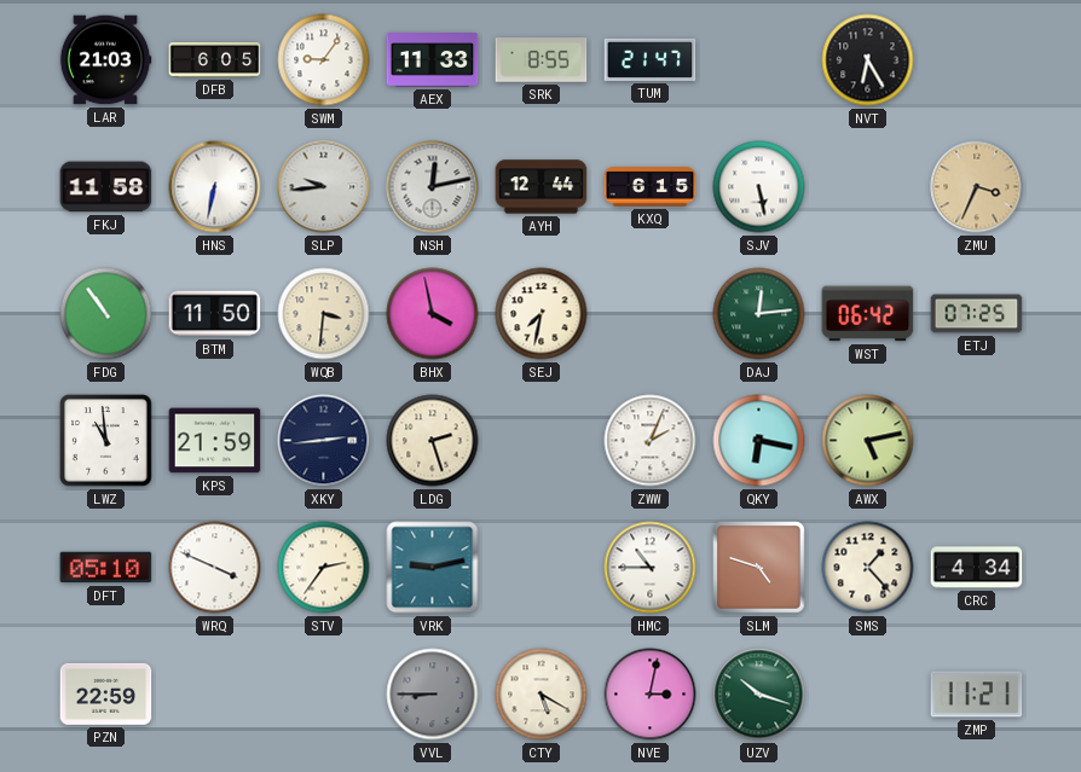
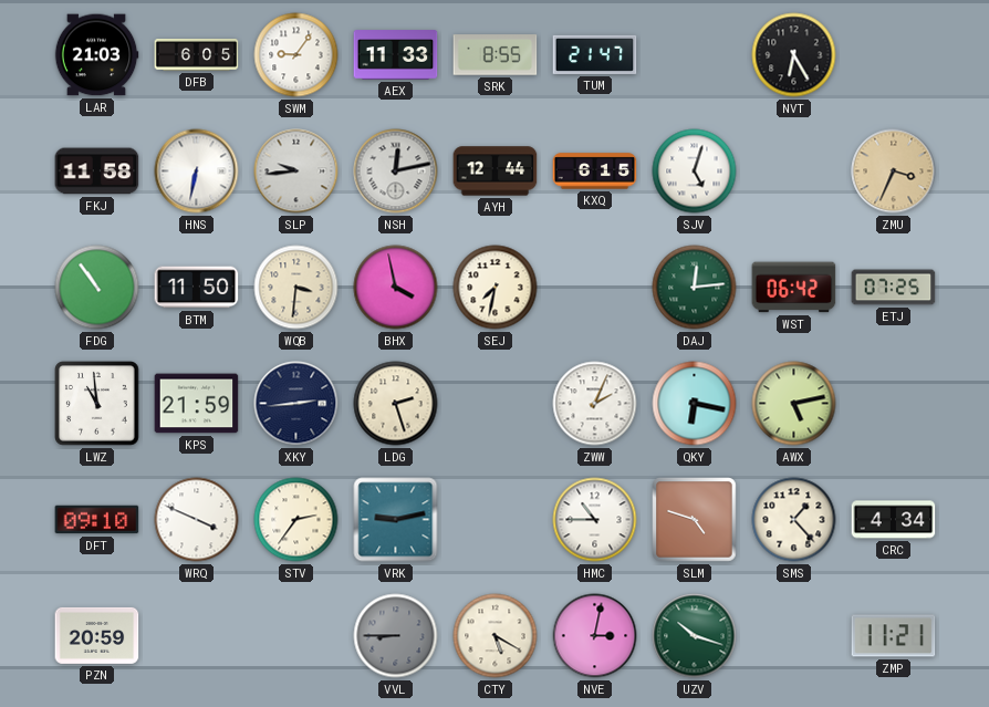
SJV: 5:28 -> 5:03 (695, 171)
DFT: 05:10 -> 09:10 (97, 520)
PZN: 22:59 -> 20:59 (97, 635)
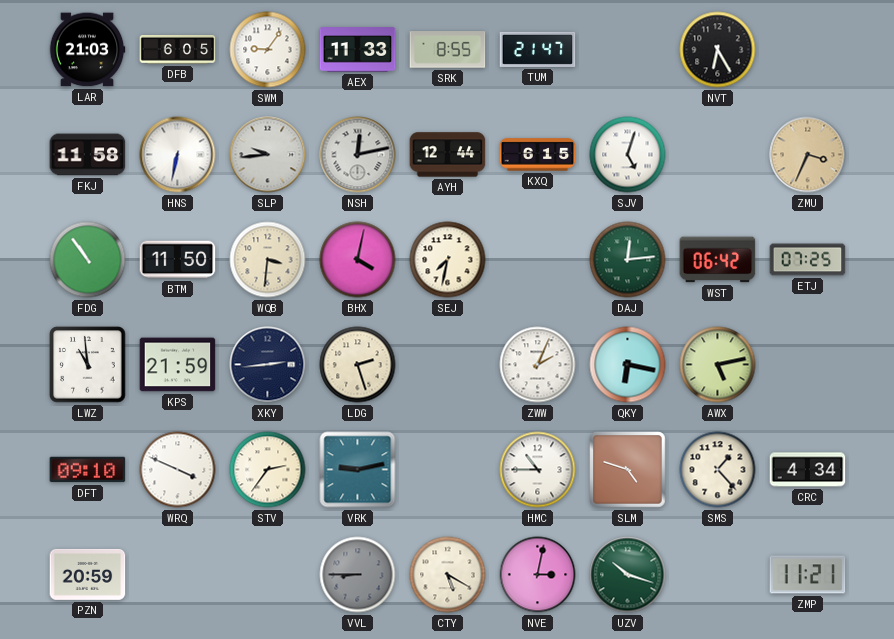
BHX: 3:58 -> 4:02 (358, 260)
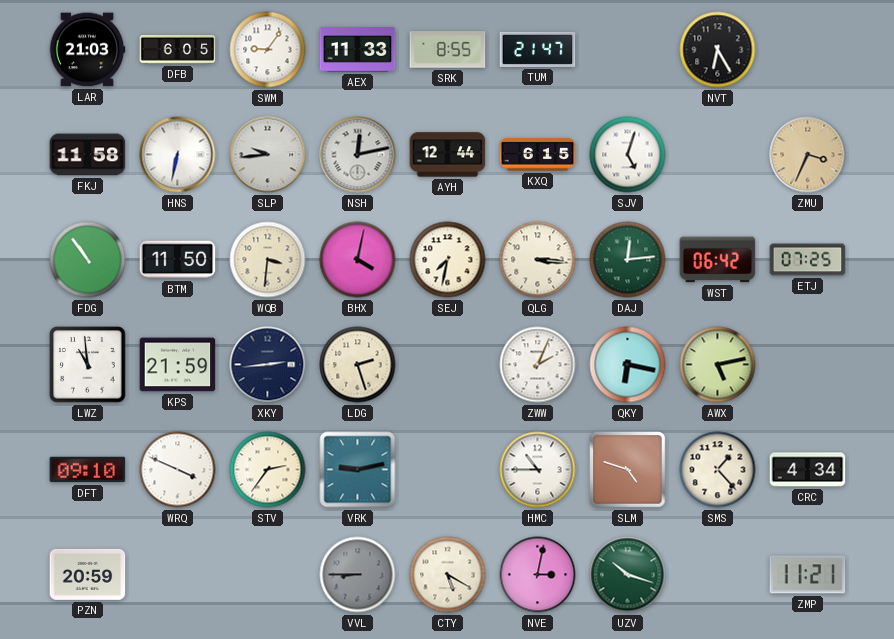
QLG: none -> 3:16 (538, 260)
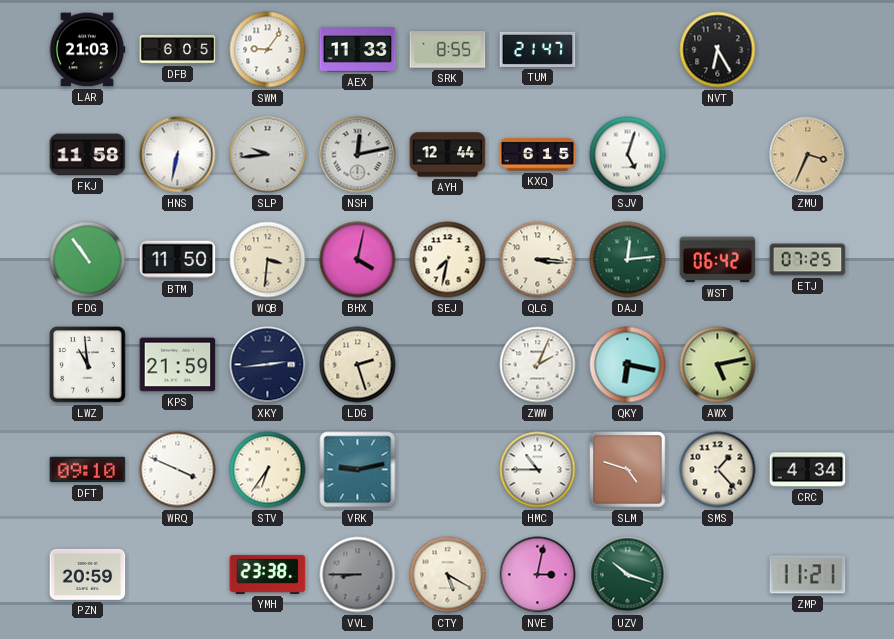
STV: 2:36 -> 6:36 (268, 470)
YMH: none -> 23:38 (268, 574)
